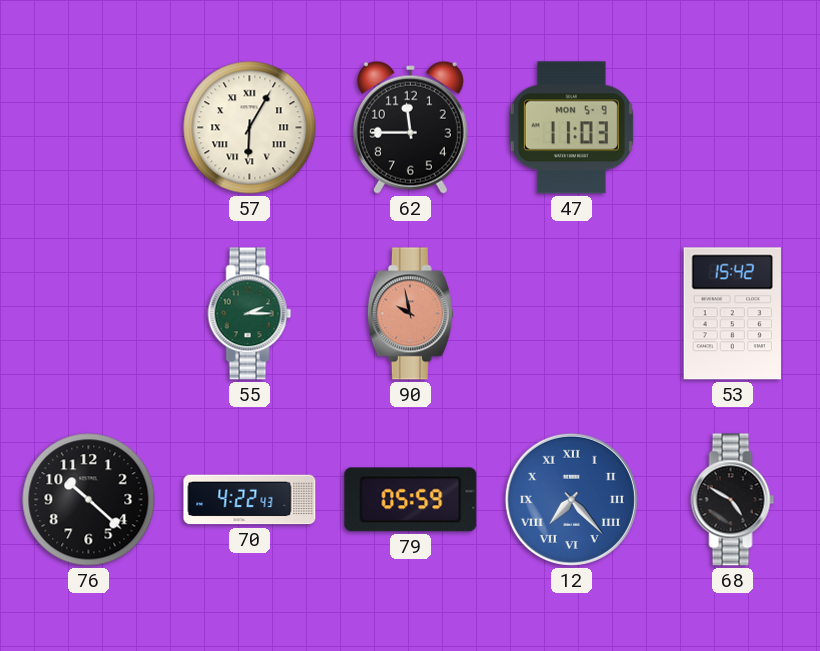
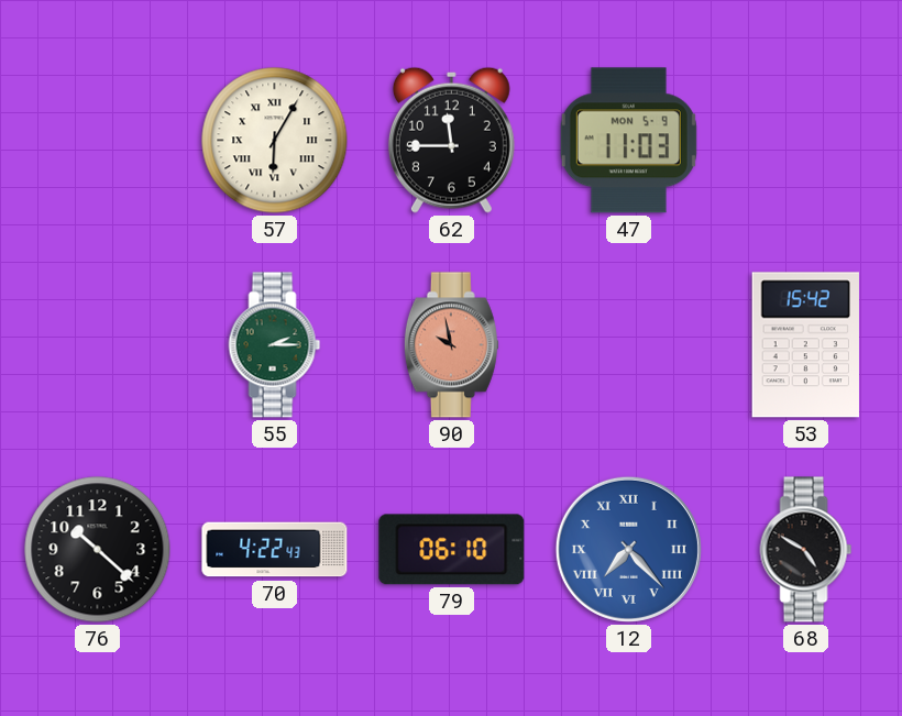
79: 05:59 -> 06:10 (452, 550)
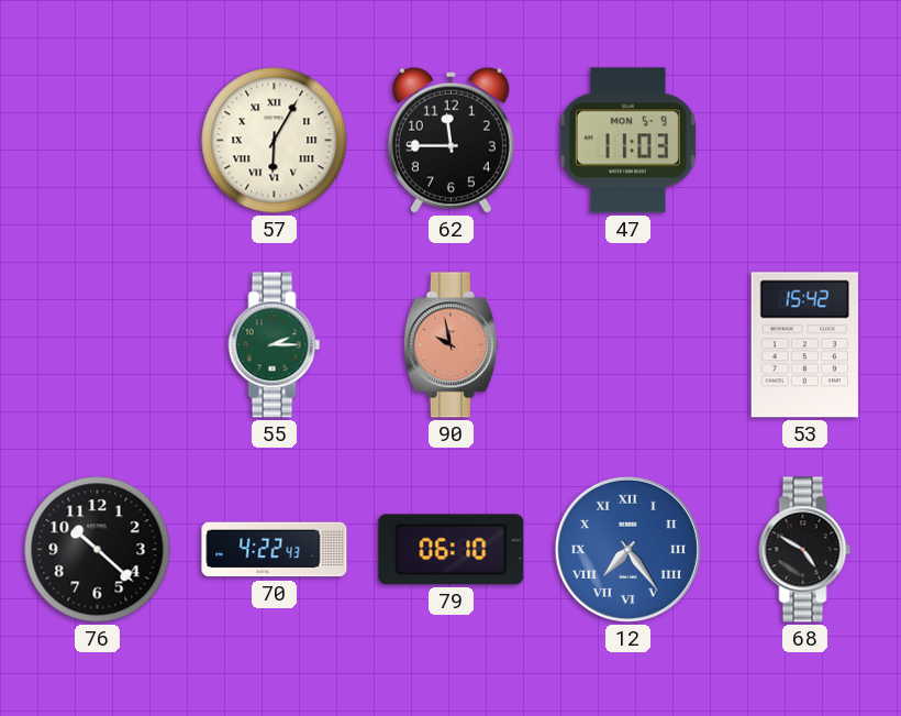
12: 7:23 -> 7:24 (627, 549)
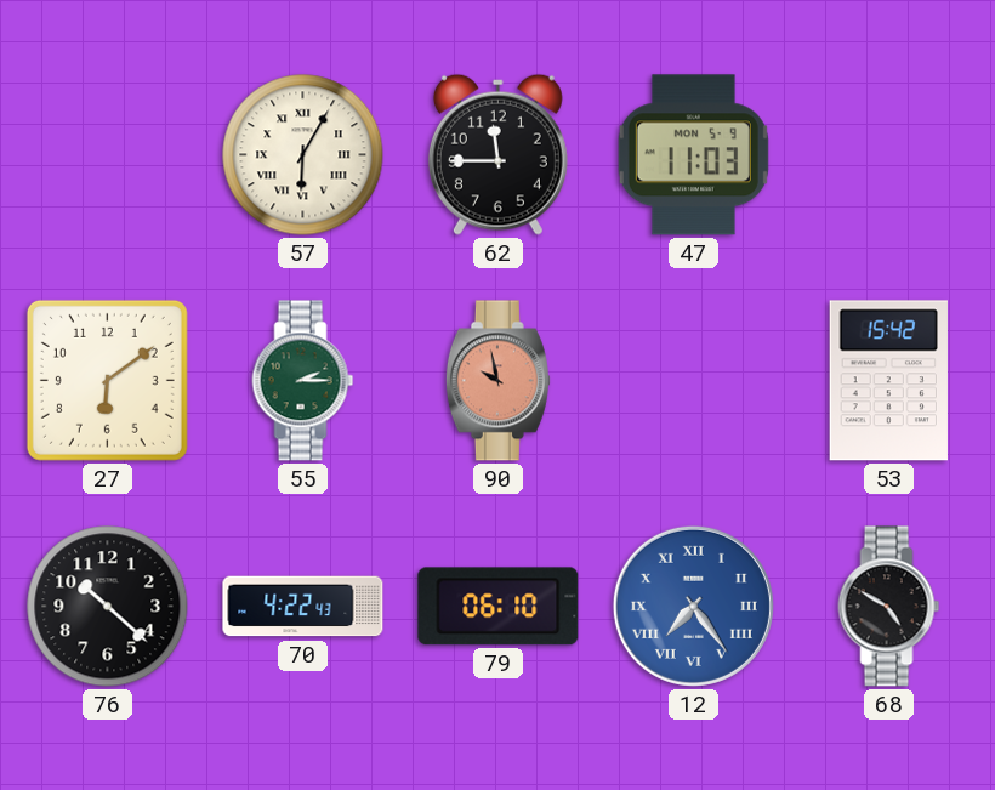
27: none -> 6:09 (107, 380)
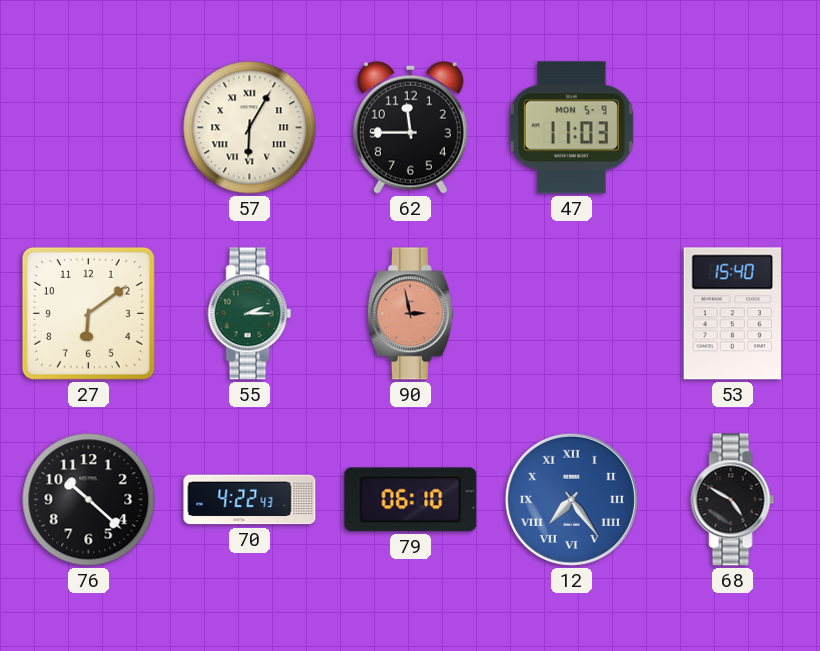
90: 9:58 -> 2:58 (410, 314)
53: 15:42 -> 15:40 (732, 314)
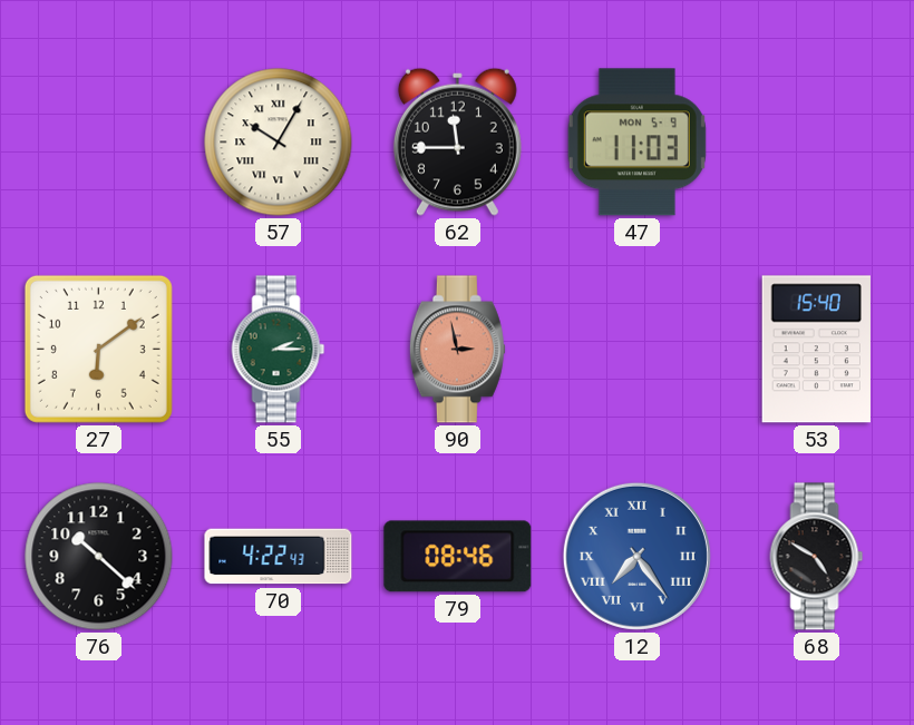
57: 6:05 -> 10:05 (279, 143)
79: 06:10 -> 08:46 (458, 557)
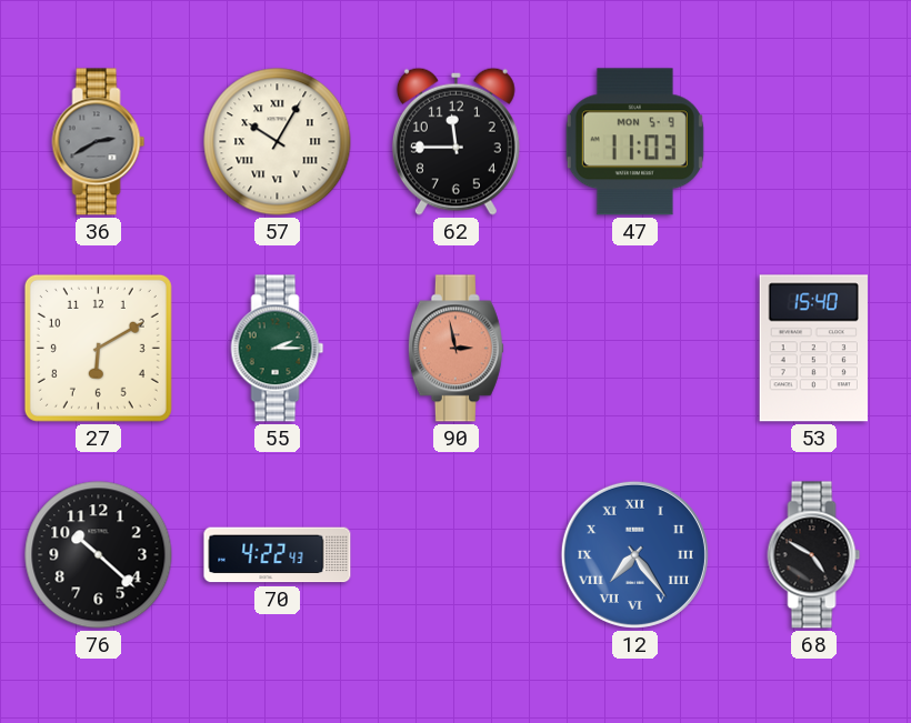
36: none -> 2:40 (99, 142)
27: 6:09 -> 6:10 (98, 348)
79: 08:46 -> none (458, 557)
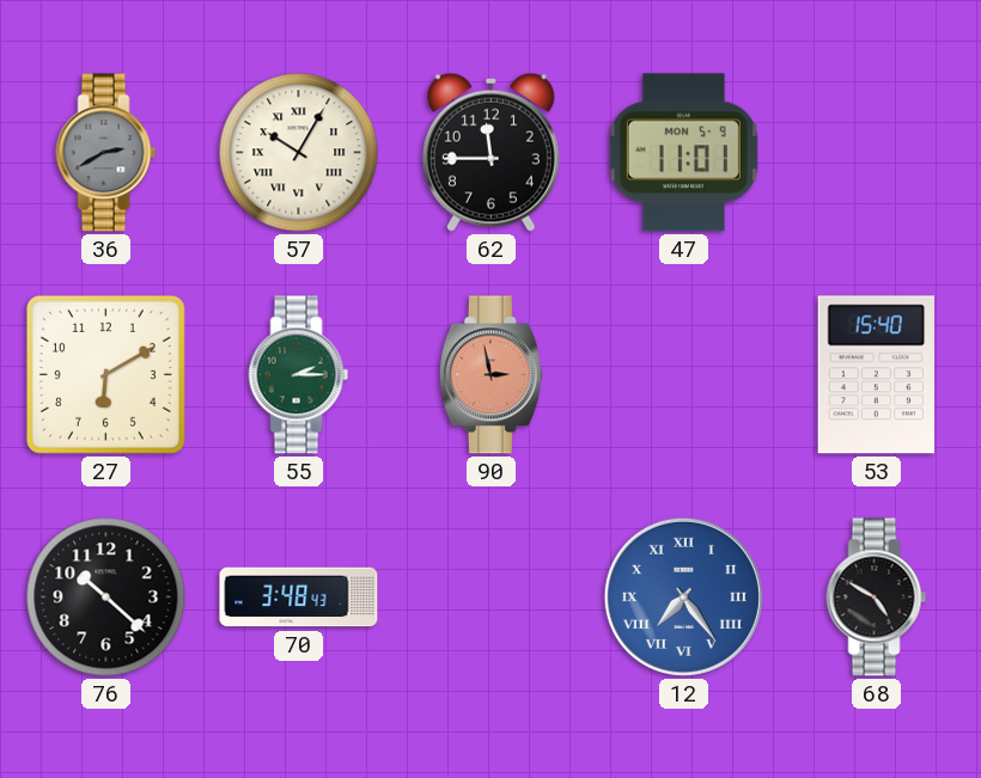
47: 11:03 -> 11:01 (683, 153)
70: 4:22 -> 3:48 (299, 598)
